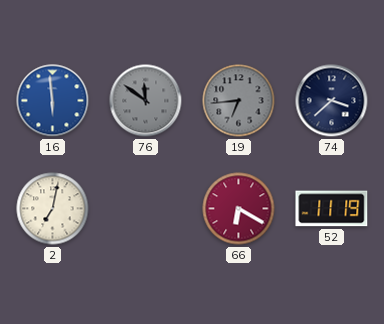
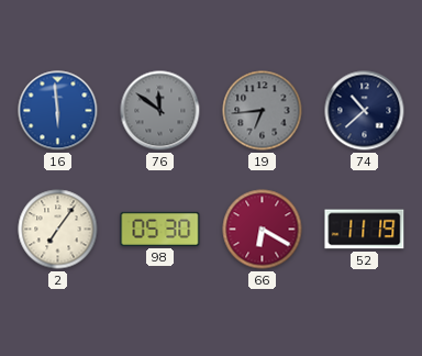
74: 3:38 -> 10:38 (365, 111)
2: 7:02 -> 7:06 (58, 230)
98: none -> 05:30 (160, 229)
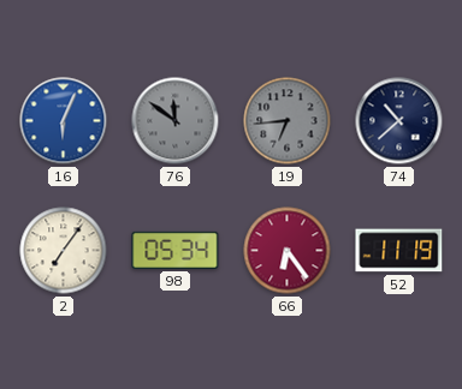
16: 5:59 -> 6:04 (64, 121)
98: 05:30 -> 05:34 (176, 250)
66: 6:20 -> 6:24 (288, 251)
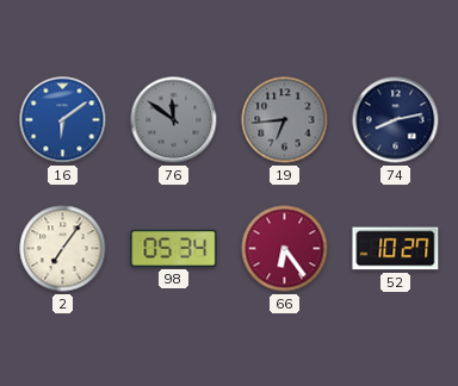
16: 6:04 -> 6:09 (63, 120)
74: 10:38 -> 8:13 (396, 120)
52: 11:19 -> 10:27 (396, 249)
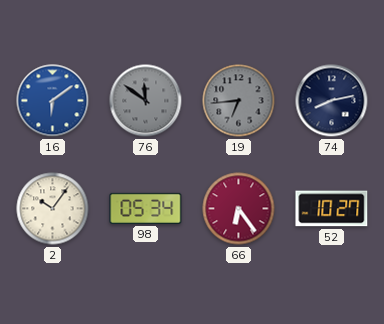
2: 7:06 -> 10:06 (53, 209)
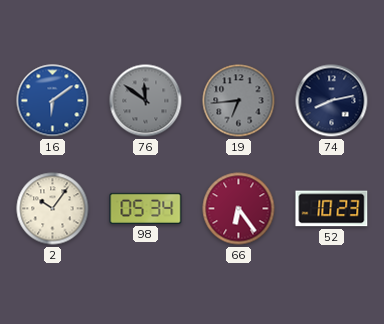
52: 10:27 -> 10:23 (332, 209)
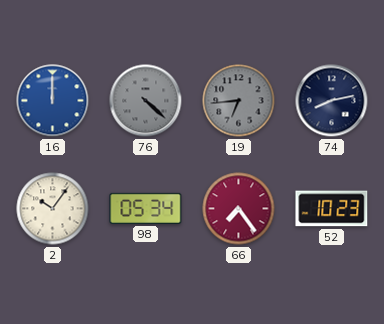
16: 6:09 -> 12:00 (53, 101)
76: 11:51 -> 4:22 (146, 101)
66: 6:24 -> 7:24 (239, 209)
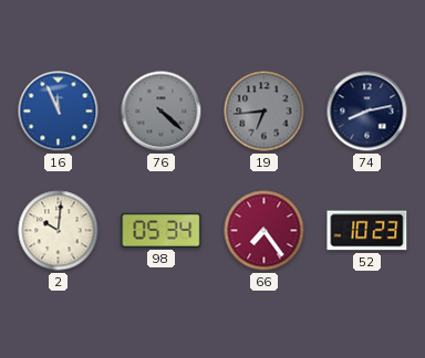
16: 12:00 -> 11:56 (59, 112)
2: 10:06 -> 10:01 (59, 231)
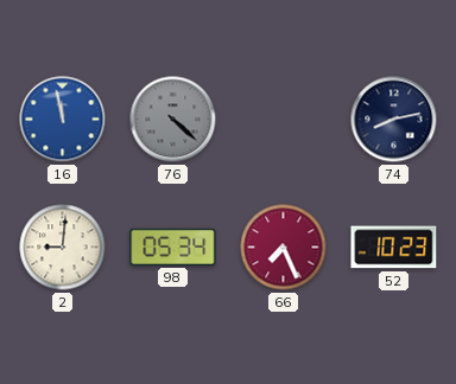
16: 11:56 -> 11:58 (63, 120)
19: 6:44 -> none (265, 112)
2: 10:01 -> 9:01 (63, 248)
66: 7:24 -> 7:26 (284, 248)
